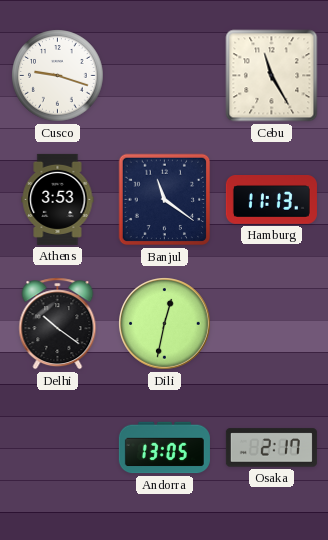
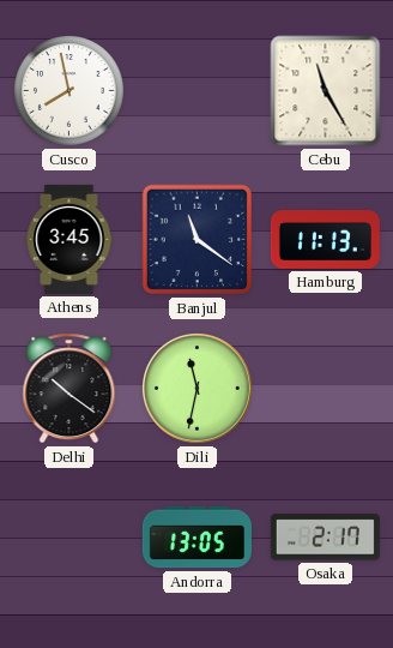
Cusco: 9:18 -> 7:58 (69, 91)
Athens: 3:53 -> 3:45 (69, 239)
Dili: 12:32 -> 11:32 (198, 389)
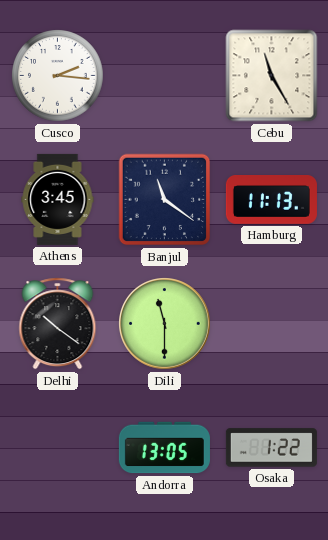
Cusco: 7:58 -> 2:16 (58, 76)
Dili: 11:32 -> 11:30 (165, 324)
Osaka: 2:17 -> 1:22 (271, 448)
